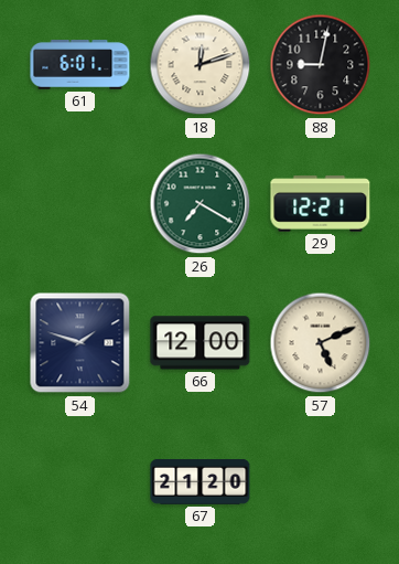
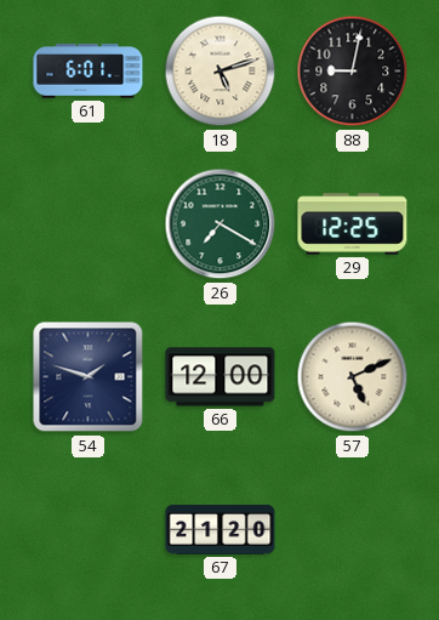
18: 12:12 -> 5:12 (221, 72)
29: 12:21 -> 12:25 (353, 224)
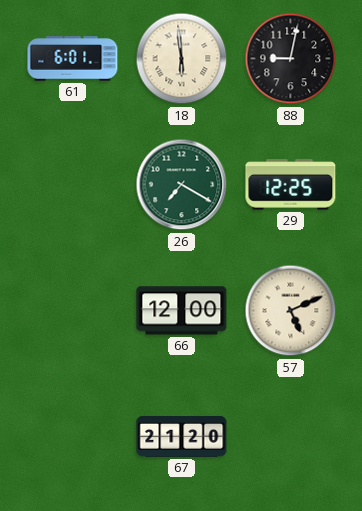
18: 5:12 -> 5:59 (182, 59)
54: 1:48 -> none (89, 377)
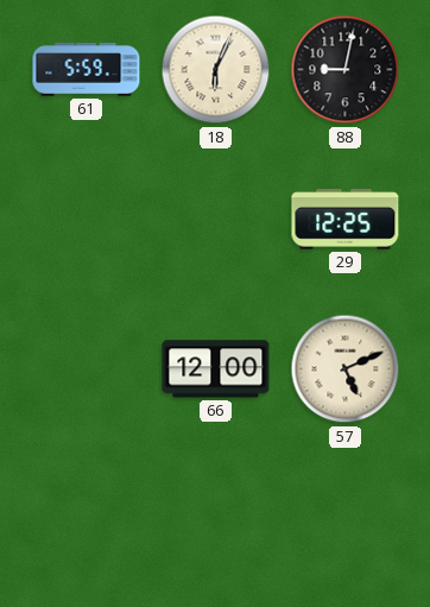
61: 6:01 -> 5:59 (87, 70)
18: 5:59 -> 6:04 (216, 70)
26: 7:20 -> none (182, 185)
67: 21:20 -> none (182, 436)
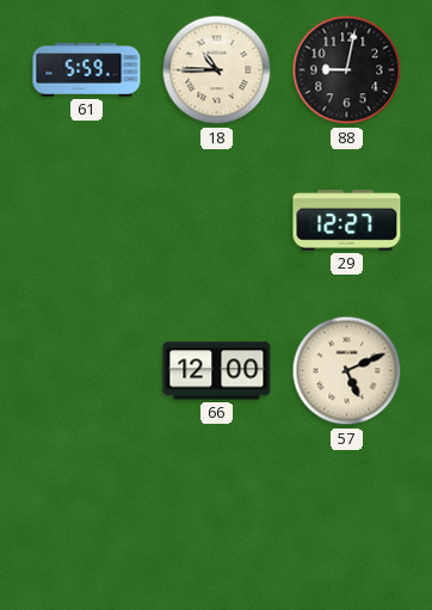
18: 6:04 -> 10:45 (217, 70)
29: 12:25 -> 12:27 (347, 221)
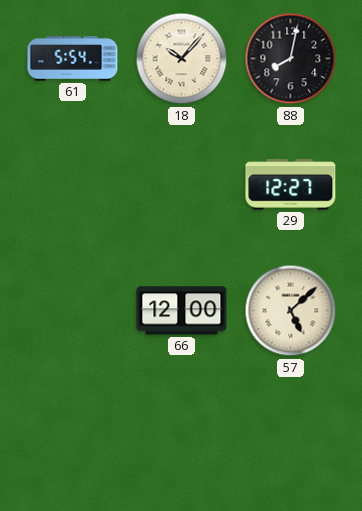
61: 5:59 -> 5:54 (73, 59)
18: 10:45 -> 10:07 (182, 59)
88: 9:02 -> 8:02 (291, 59)
57: 5:11 -> 5:08 (291, 311)
